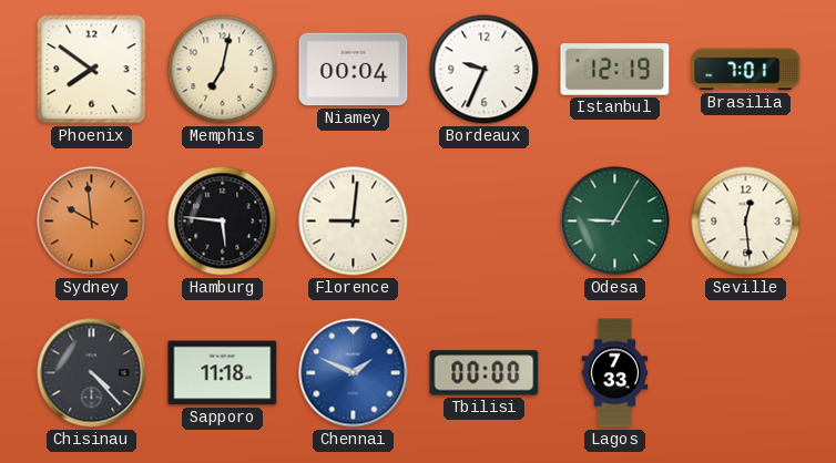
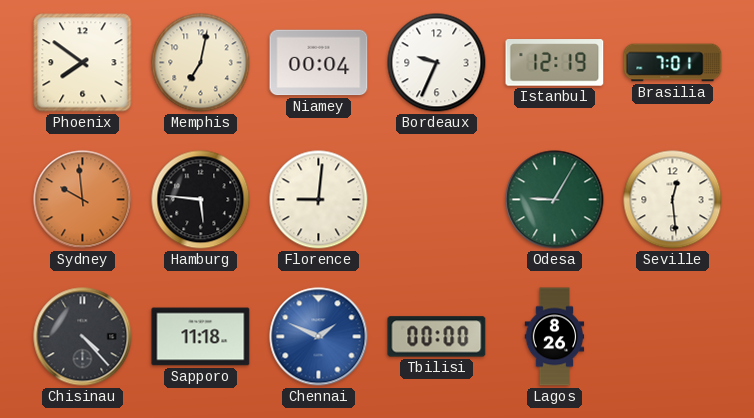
Lagos: 7:33 -> 8:26 (555, 337)
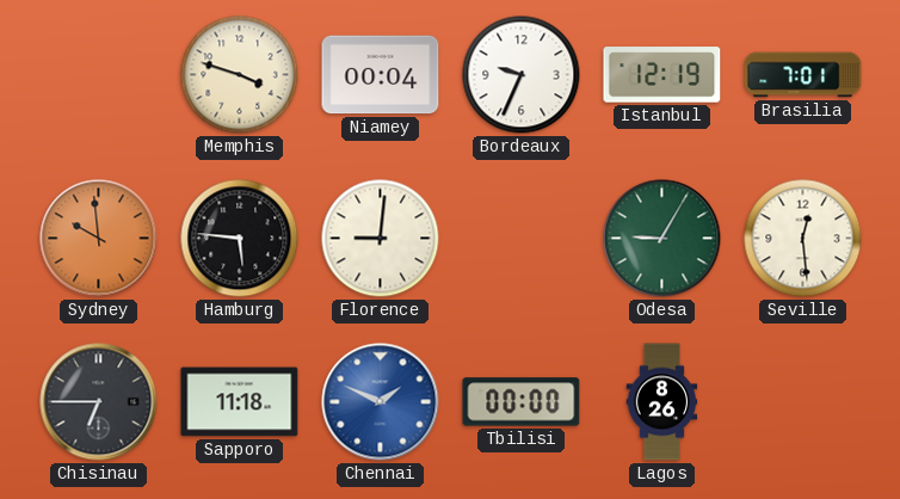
Phoenix: 7:51 -> none (83, 63)
Memphis: 7:02 -> 3:48 (240, 75)
Chisinau: 4:23 -> 6:45 (99, 402)
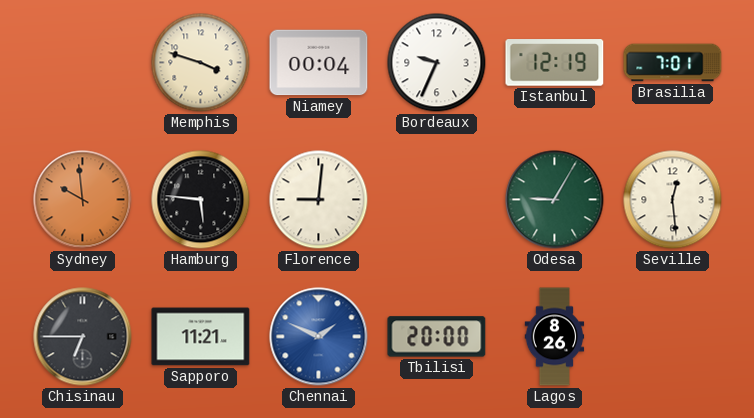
Sapporo: 11:18 -> 11:21 (201, 337)
Tbilisi: 00:00 -> 20:00 (437, 337)
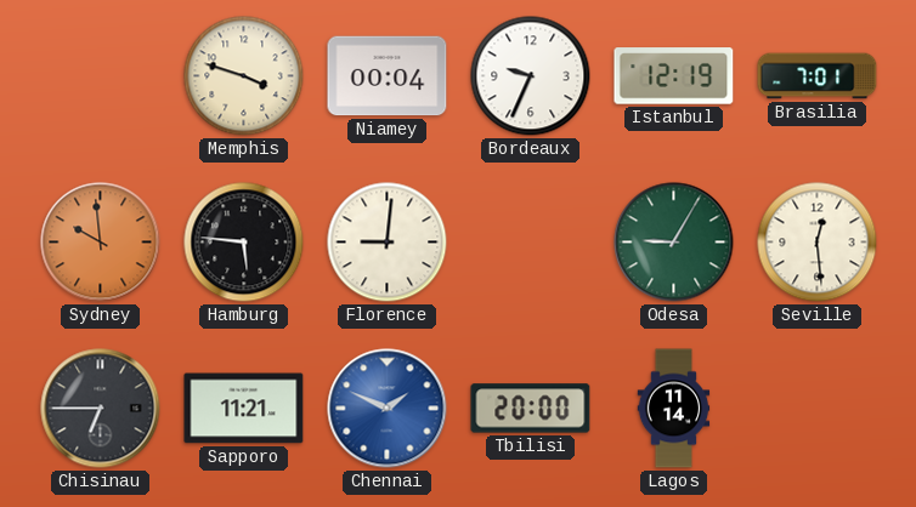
Lagos: 8:26 -> 11:14 (674, 409)
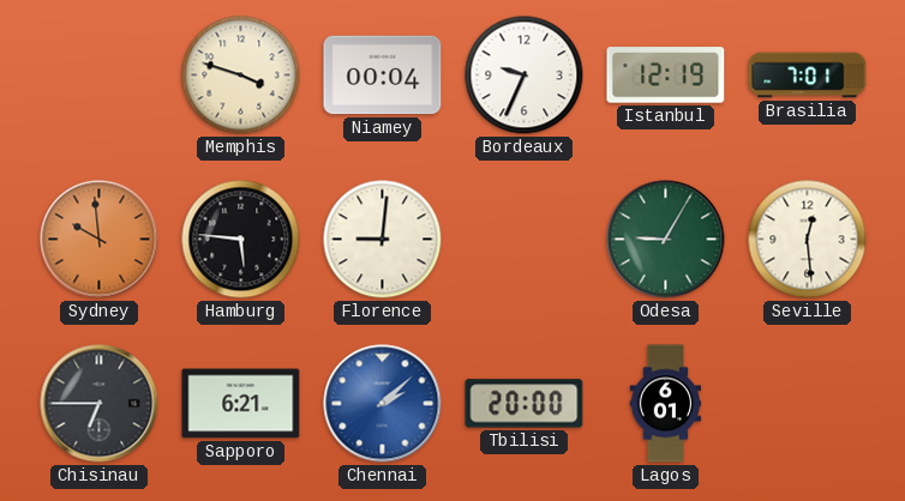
Sapporo: 11:21 -> 6:21 (241, 404)
Chennai: 1:49 -> 2:08 (383, 404)
Lagos: 11:14 -> 6:01 (666, 404)
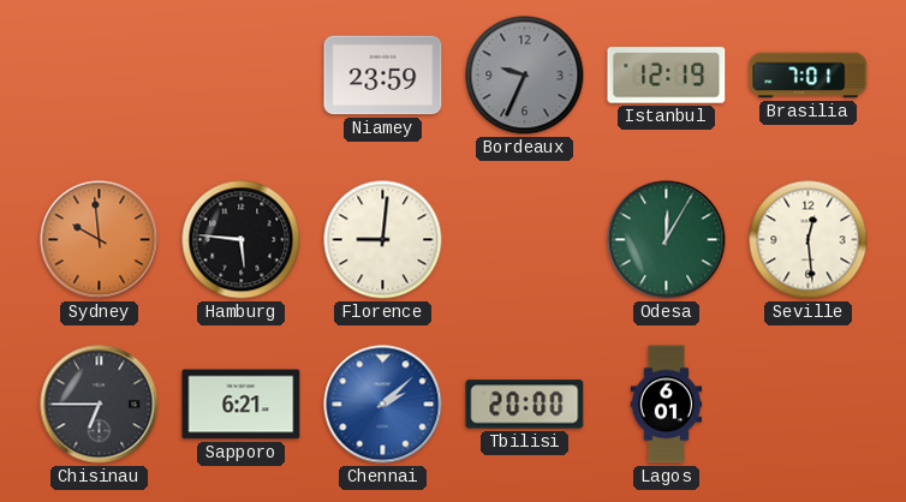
Memphis: 3:48 -> none (241, 76)
Niamey: 00:04 -> 23:59 (383, 76)
Bordeaux dial: white -> grey (525, 76)
Odesa: 9:05 -> 12:05 (667, 240)
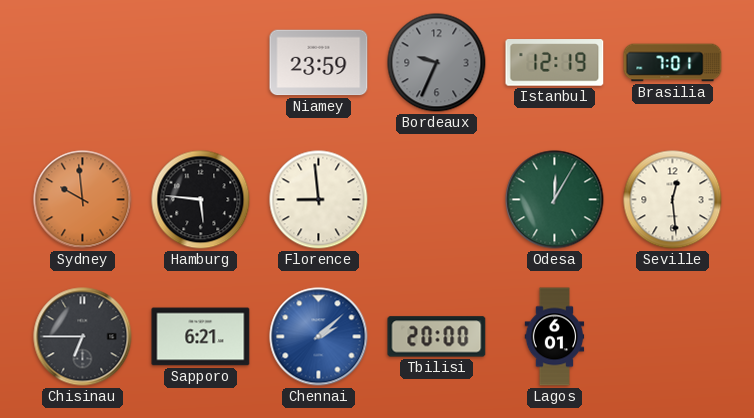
Florence: 9:01 -> 8:59 (319, 200)
